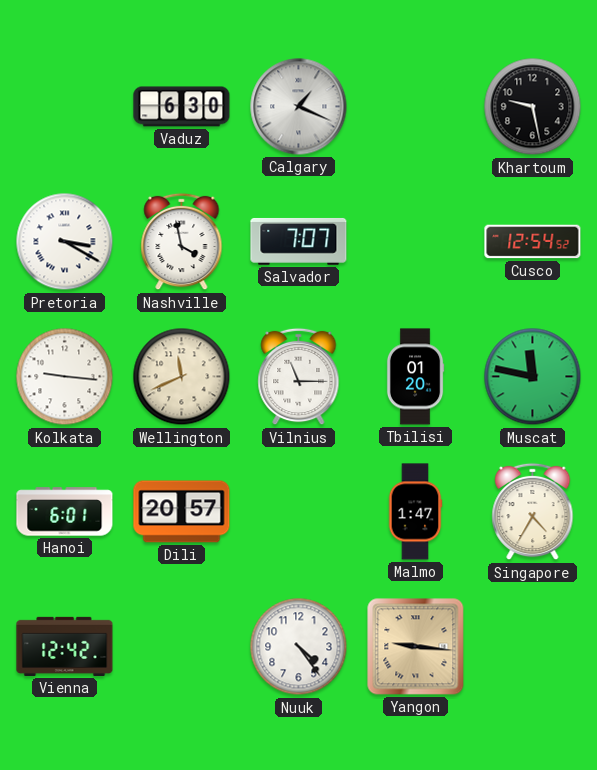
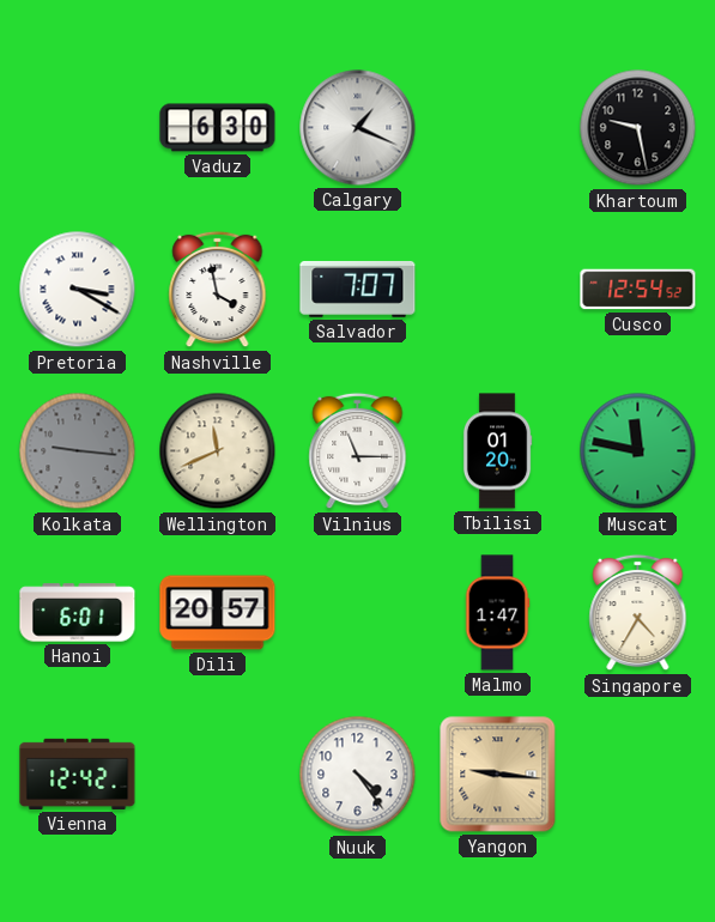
Kolkata dial: white -> grey (78, 451)
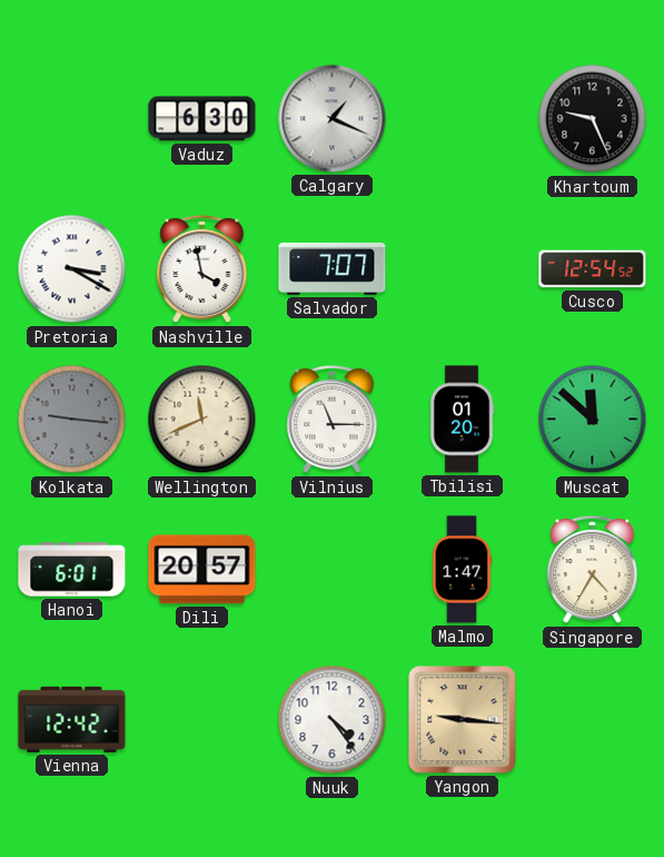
Khartoum: 9:28 -> 9:26 (593, 119)
Muscat: 11:47 -> 11:52 (593, 420)
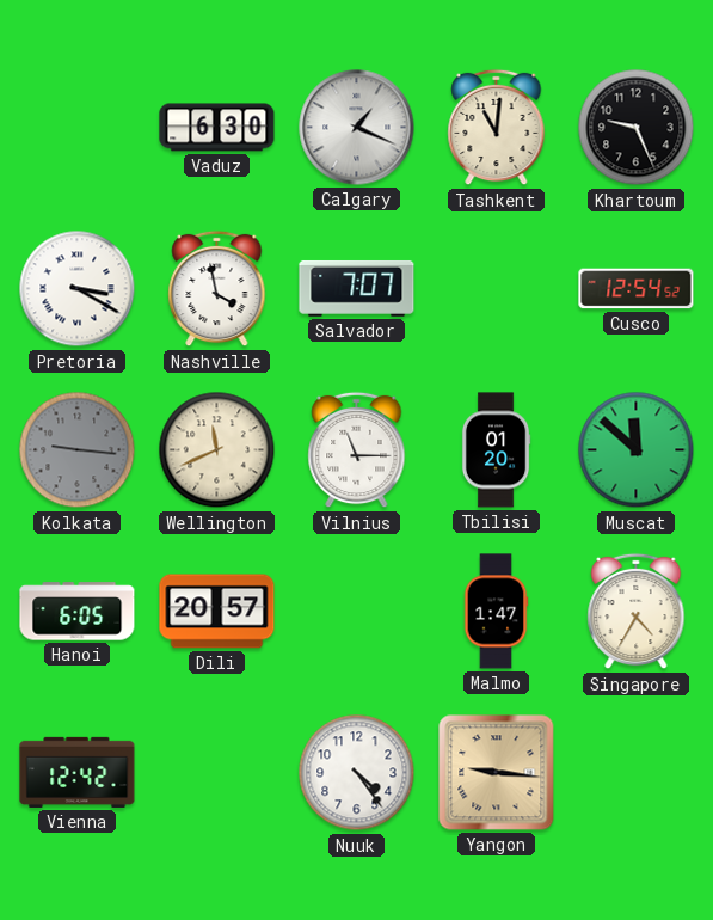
Tashkent: none -> 11:01 (497, 128)
Hanoi: 6:01 -> 6:05 (78, 612)
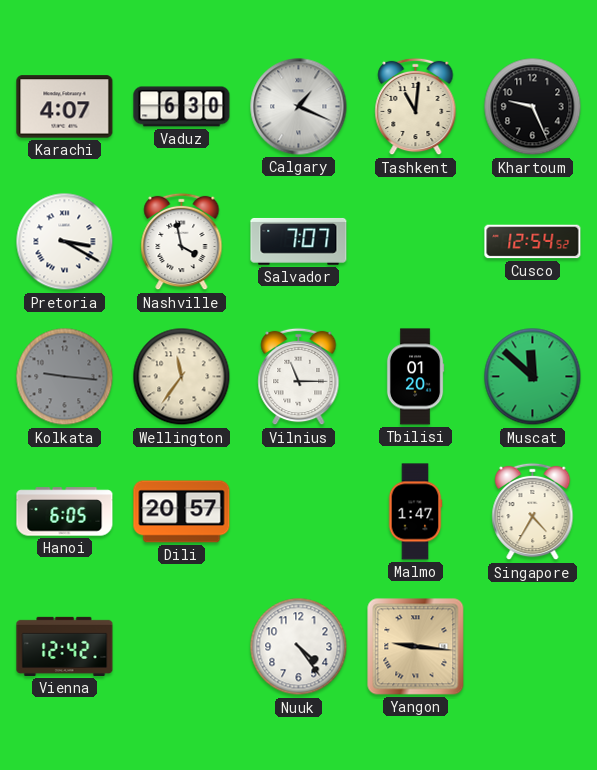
Karachi: none -> 4:07 (65, 107)
Wellington: 11:41 -> 11:36 (182, 377)
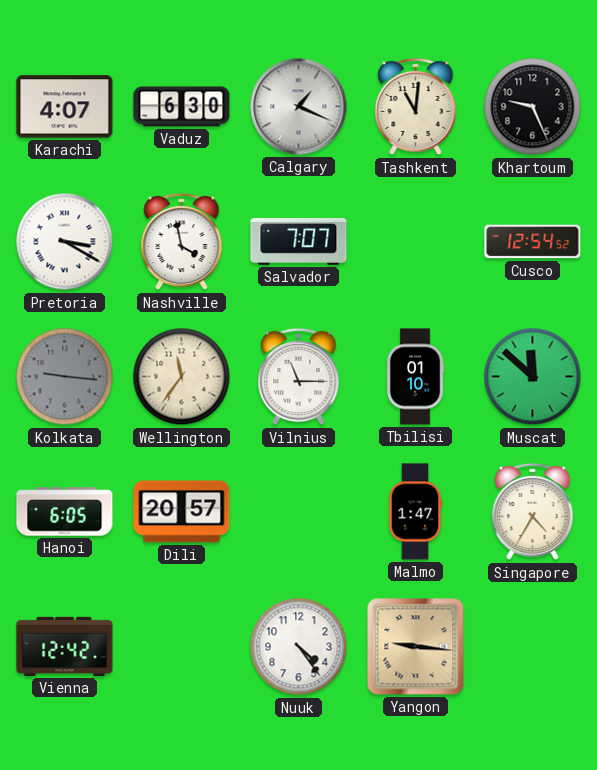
Tbilisi: 01:20 -> 01:10 (415, 377)
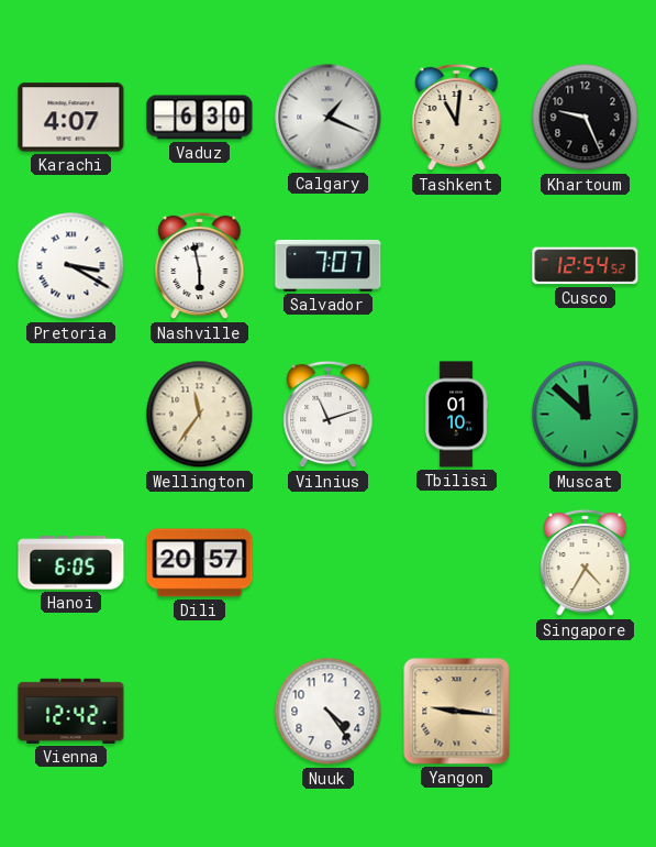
Nashville: 3:58 -> 5:58 (200, 266)
Kolkata: 9:16 -> none (65, 377)
Vilnius: 11:15 -> 11:12 (329, 415)
Malmo: 1:47 -> none (415, 512)
